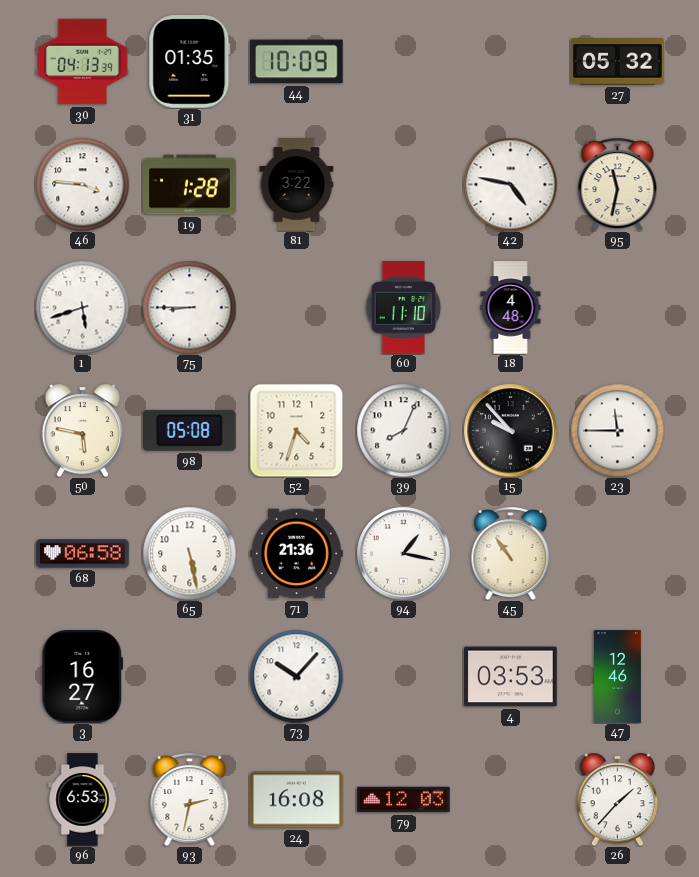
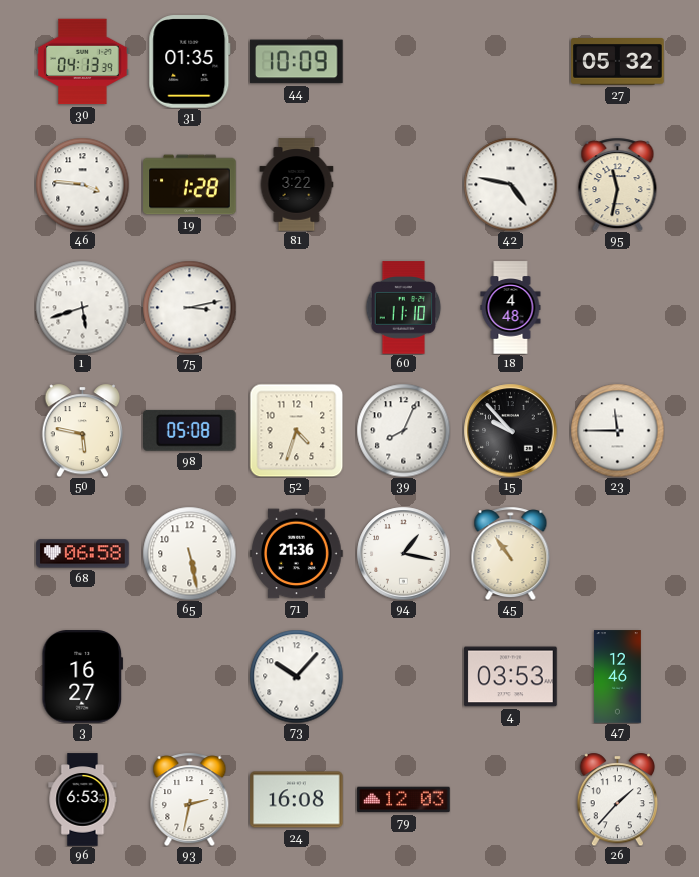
75: 8:45 -> 3:13 (189, 307)
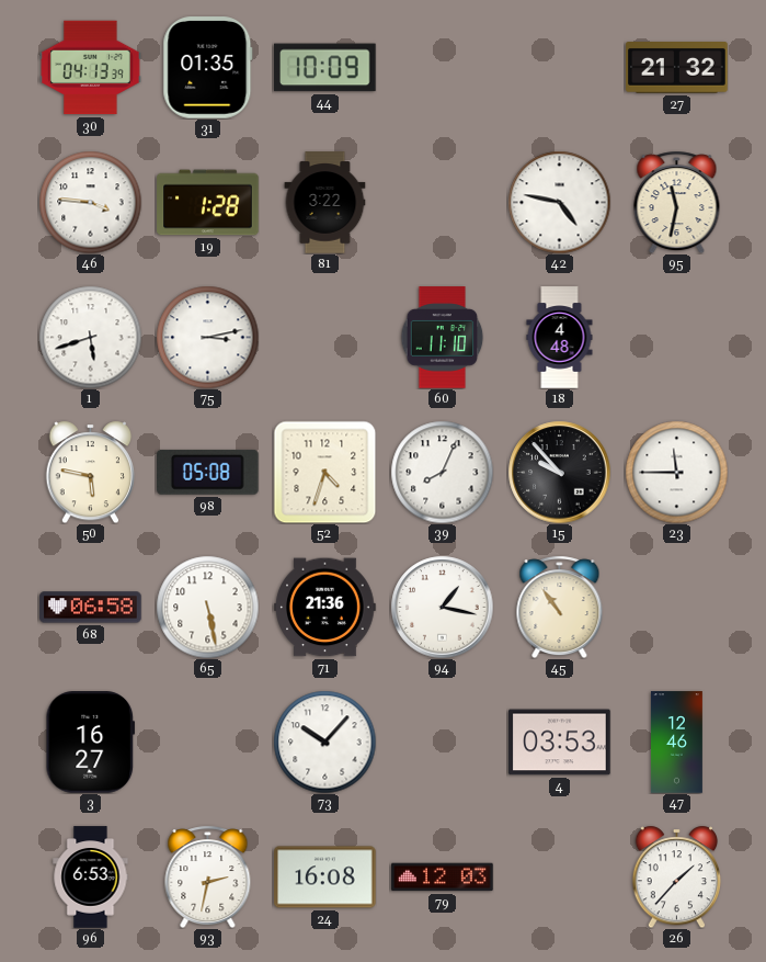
27: 05:32 -> 21:32 (677, 68)
